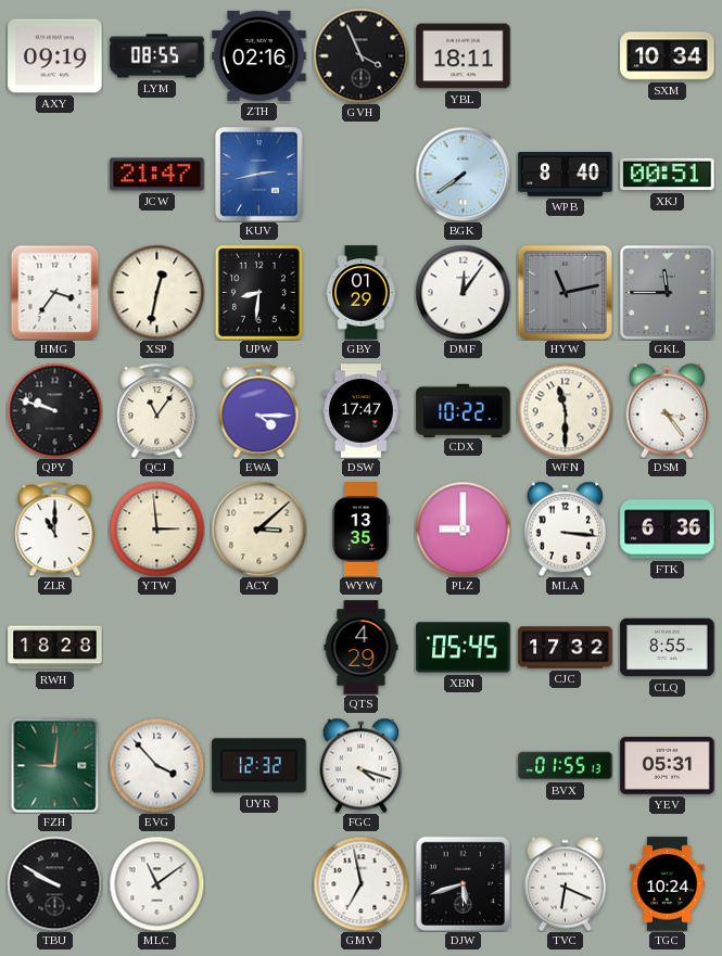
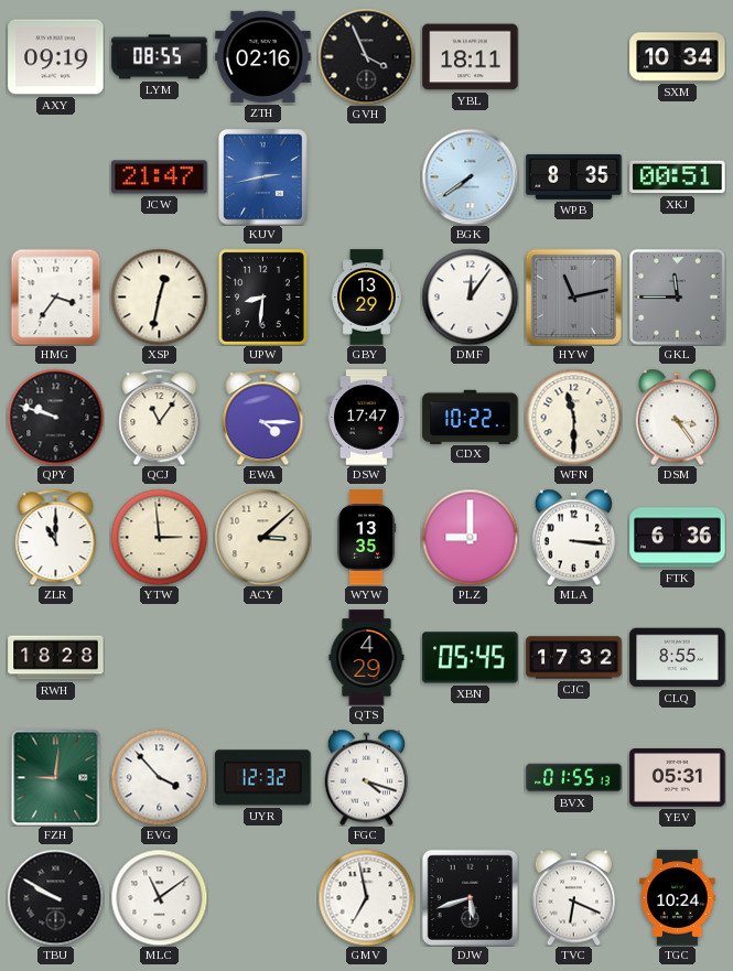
WPB: 8:40 -> 8:35 (574, 176)
GBY: 01:29 -> 13:29 (367, 298)
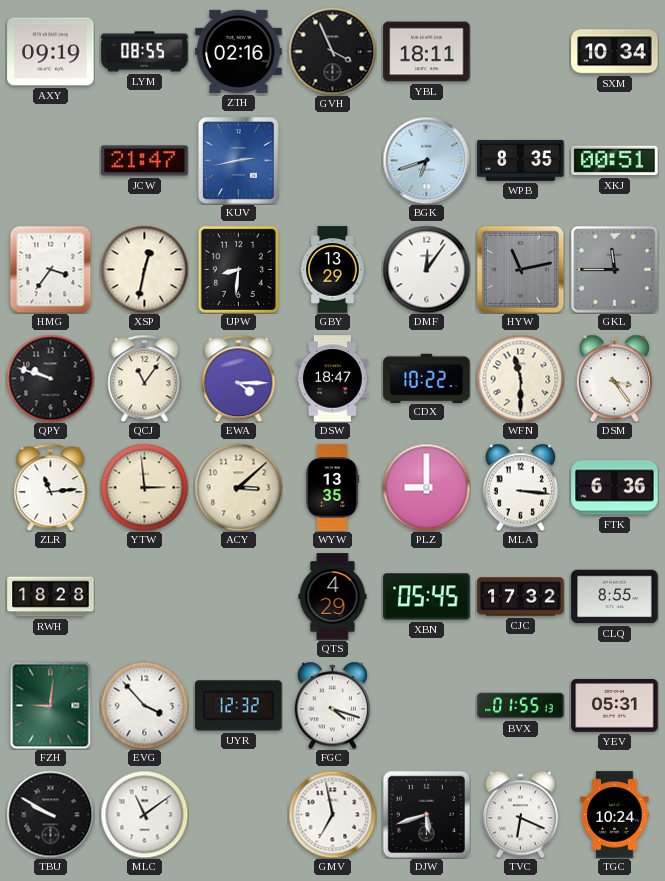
BGK: 7:39 -> 6:42 (426, 160)
DSW: 17:47 -> 18:47 (333, 379)
ZLR: 11:00 -> 11:14 (51, 487)
